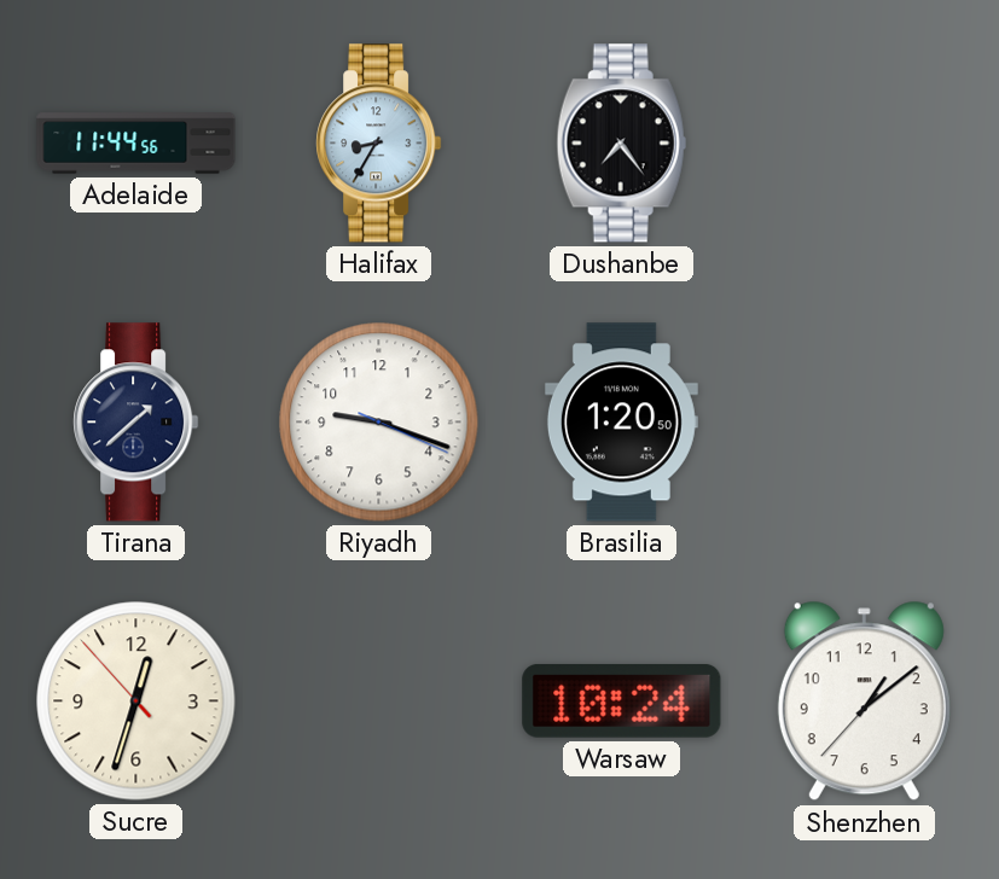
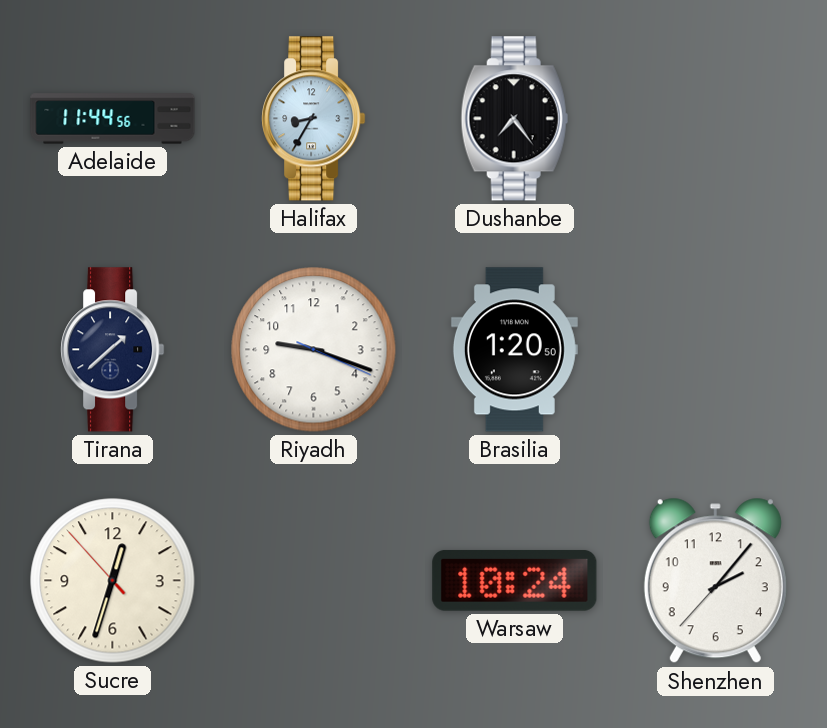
Shenzhen: 1:08 -> 2:06 (715, 581)
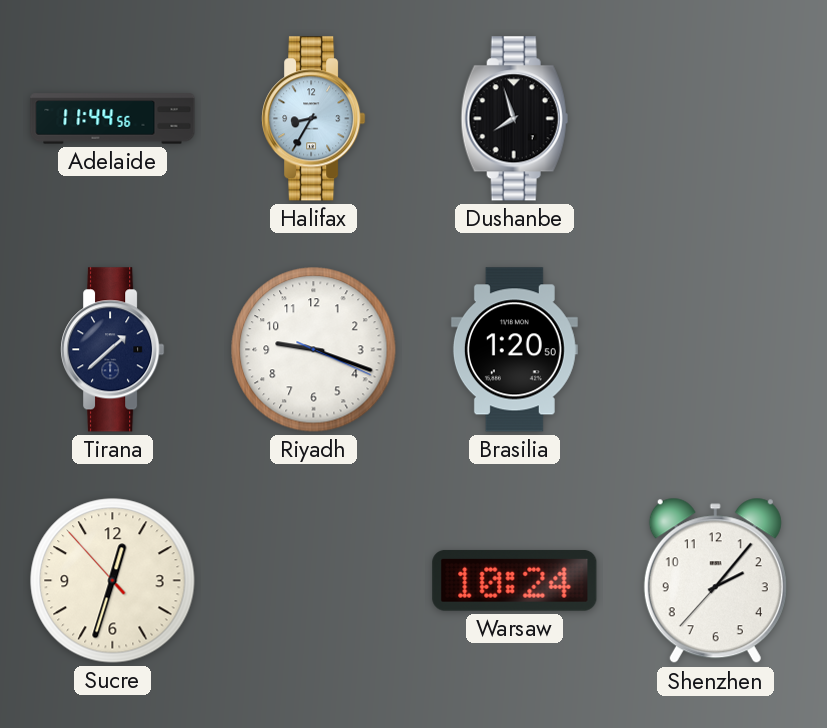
Dushanbe: 7:24 -> 7:57 (514, 119)
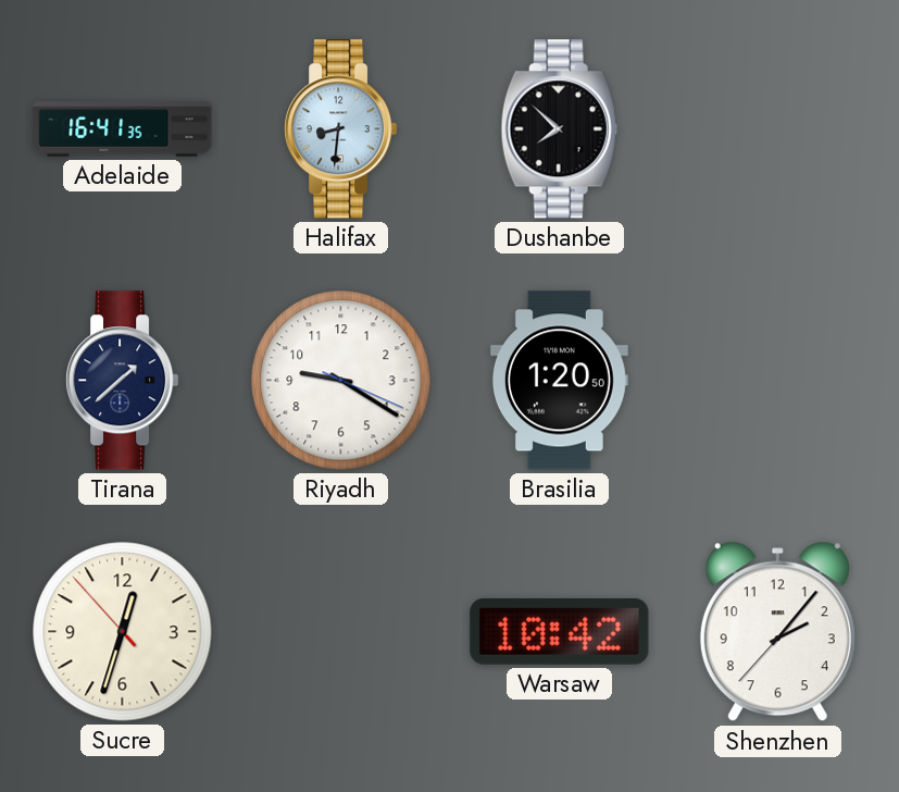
Adelaide: 11:44 -> 16:41 (123, 129)
Halifax: 8:35 -> 8:31 (341, 129)
Dushanbe: 7:57 -> 7:52 (559, 129)
Riyadh: 9:18 -> 9:20 (341, 381)
Warsaw: 10:24 -> 10:42 (560, 631)
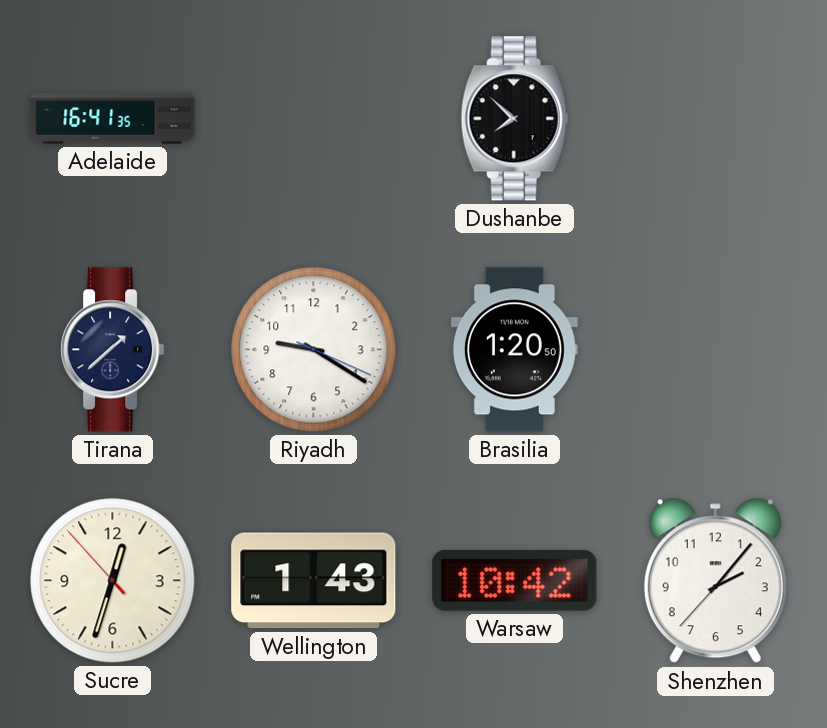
Halifax: 8:31 -> none (341, 129)
Wellington: none -> 1:43 (314, 581)
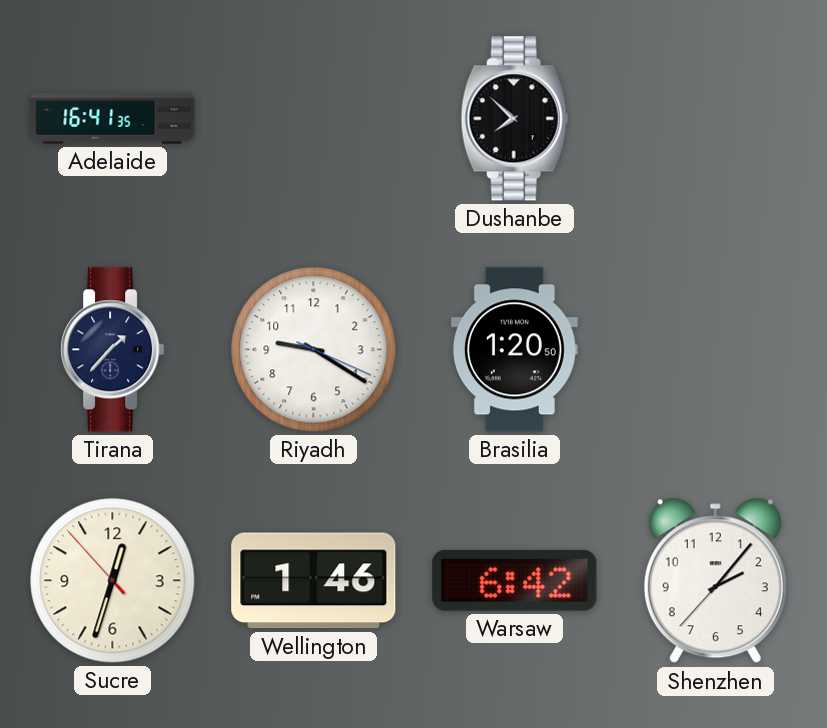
Tirana: 1:38 -> 1:37 (113, 350)
Wellington: 1:43 -> 1:46 (314, 581)
Warsaw: 10:42 -> 6:42 (515, 580)
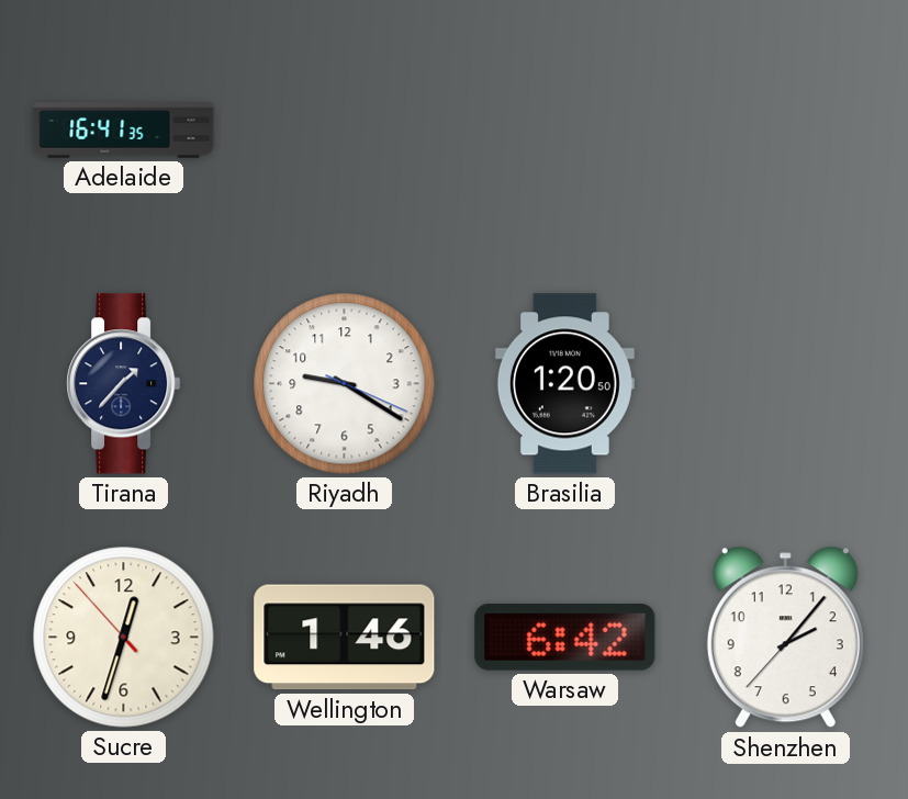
Dushanbe: 7:52 -> none (514, 119)
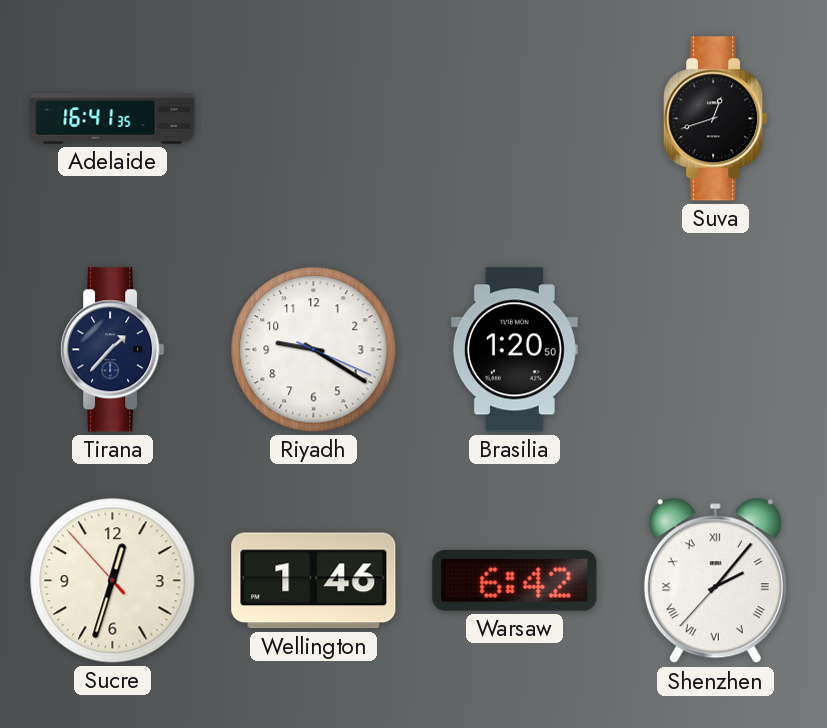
Suva: none -> 12:42 (716, 119)
Shenzhen numerals: Arabic -> Roman (715, 581)
